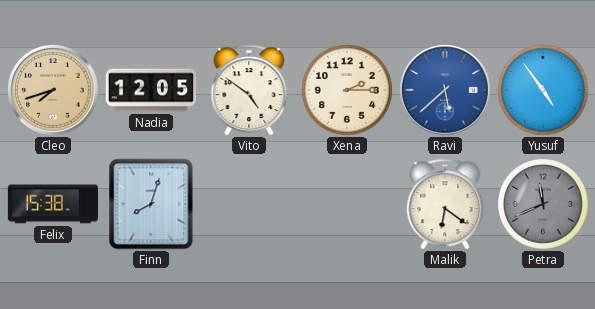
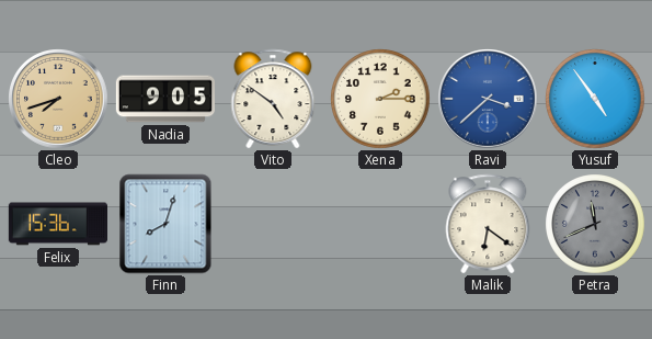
Nadia: 12:05 -> 9:05 (164, 99)
Ravi: 5:38 -> 3:38 (489, 100)
Felix: 15:38 -> 15:36 (57, 224)
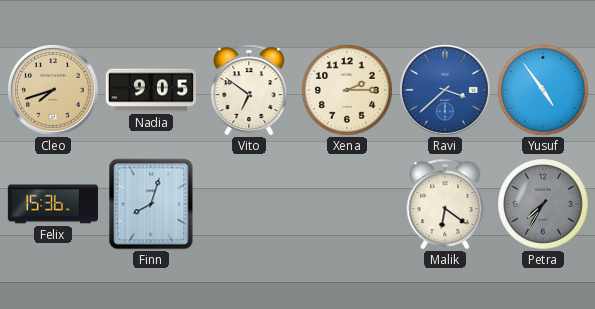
Vito: 4:51 -> 6:51 (249, 90)
Petra: 11:41 -> 7:35 (543, 204)
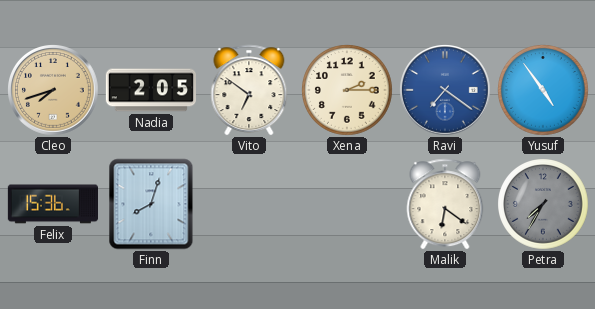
Nadia: 9:05 -> 2:05 (150, 90)
Ravi: 3:38 -> 7:21 (446, 91)
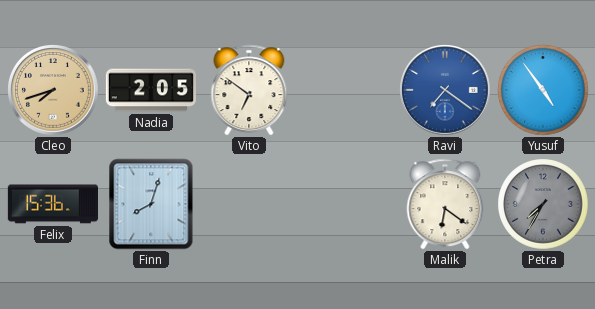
Xena: 2:15 -> none (347, 90)
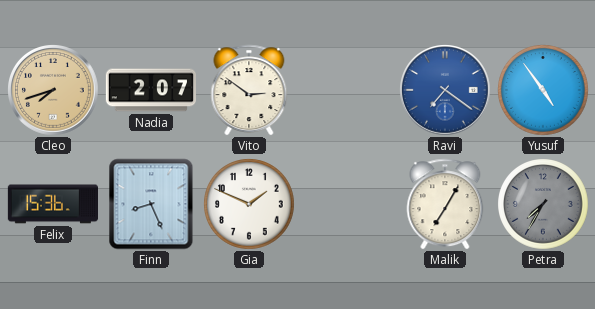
Nadia: 2:05 -> 2:07 (150, 90)
Vito: 6:51 -> 2:51 (249, 90)
Finn: 8:03 -> 8:26 (151, 204)
Gia: none -> 1:49 (249, 204)
Malik: 6:21 -> 7:05 (445, 204)
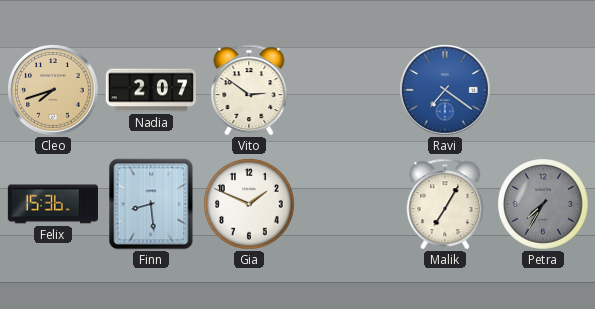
Yusuf: 4:54 -> none (543, 90)
Finn: 8:26 -> 8:29 (151, 204)
